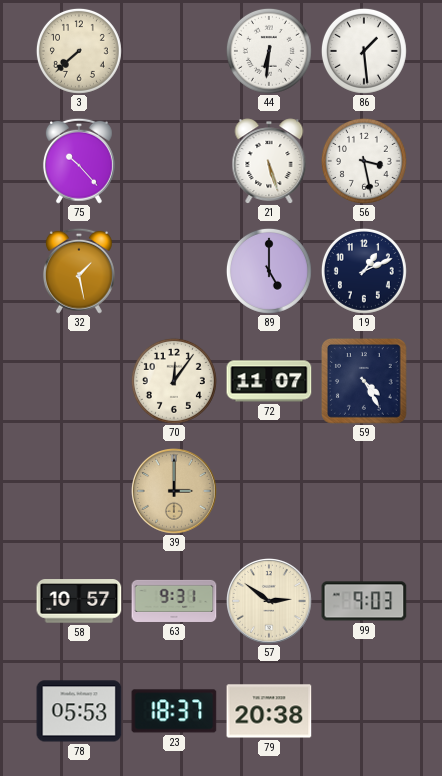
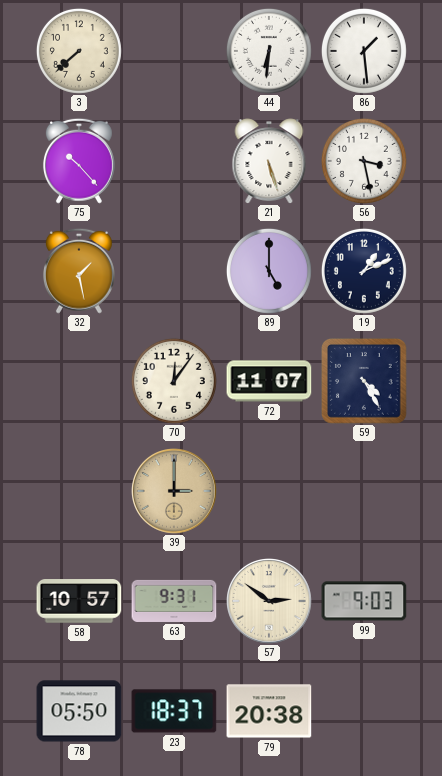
78: 05:53 -> 05:50 (79, 711)
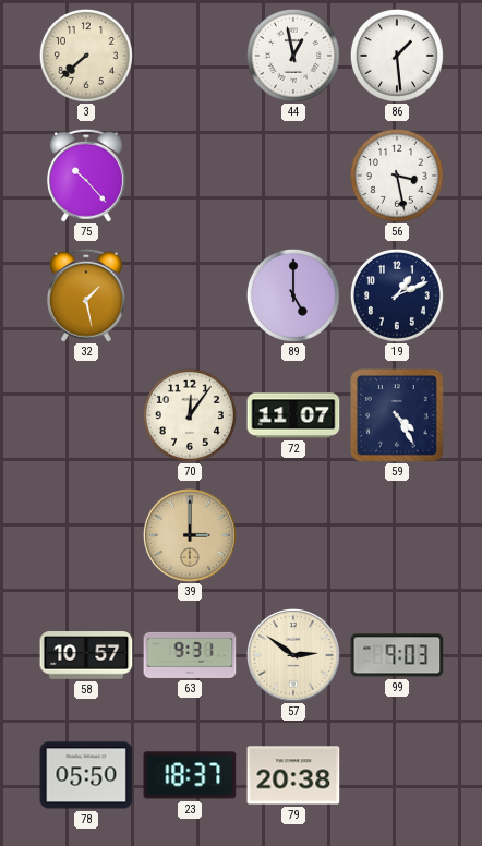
44: 6:31 -> 12:58 (293, 56)
21: 5:27 -> none (269, 161)
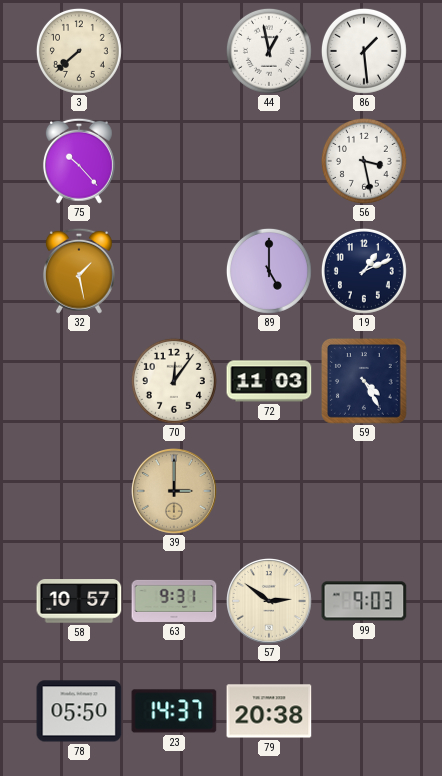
72: 11:07 -> 11:03 (269, 381)
23: 18:37 -> 14:37 (174, 711)
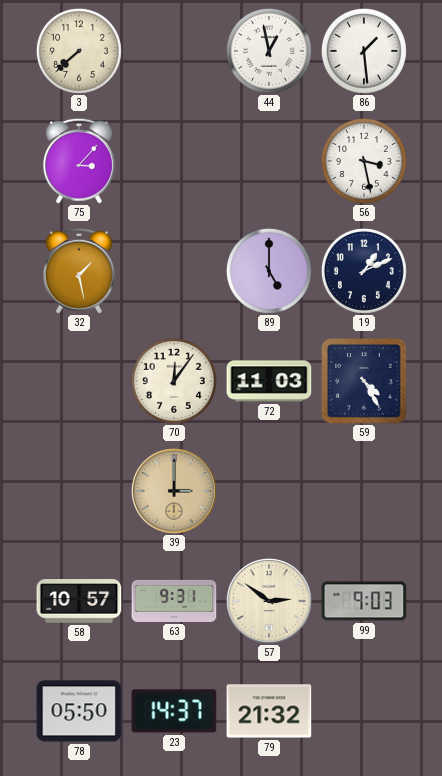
75: 10:23 -> 3:07 (79, 161)
79: 20:38 -> 21:32 (269, 711)
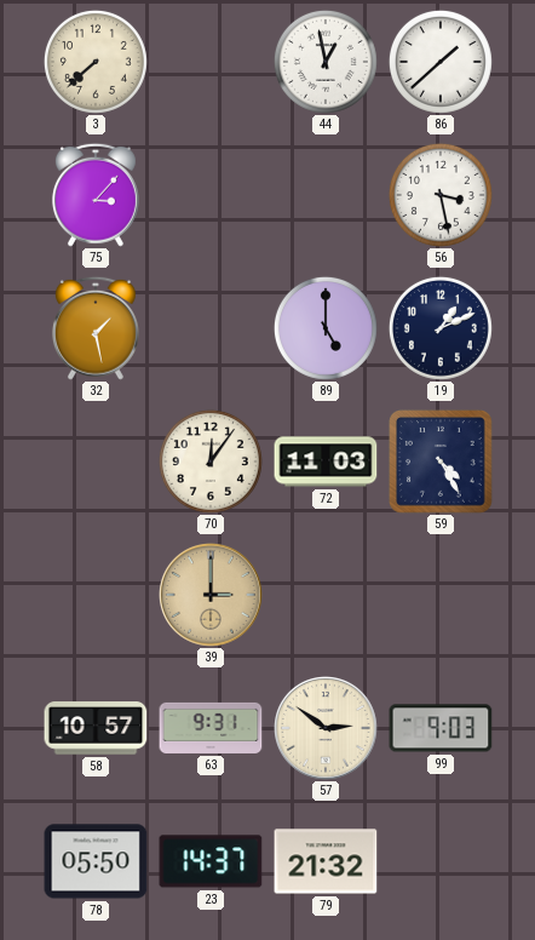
86: 1:29 -> 1:38 (441, 62)
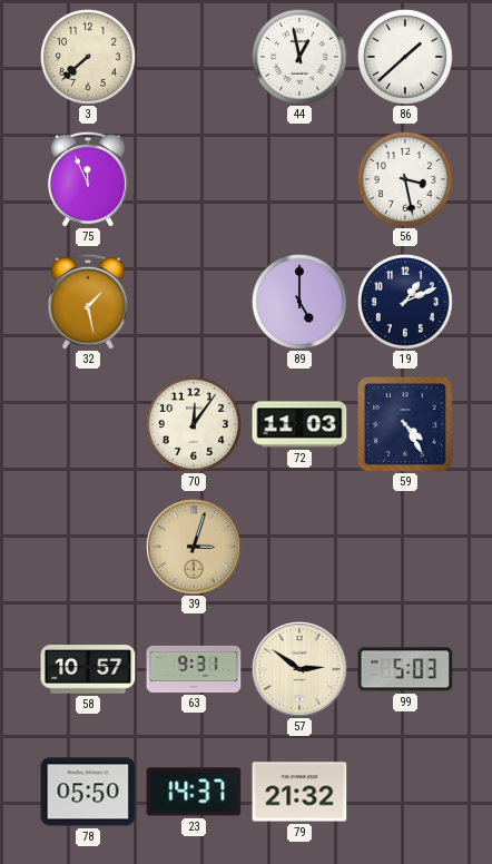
75: 3:07 -> 11:56 (88, 179)
39: 3:00 -> 3:03 (195, 548)
99: 9:03 -> 5:03 (405, 669)
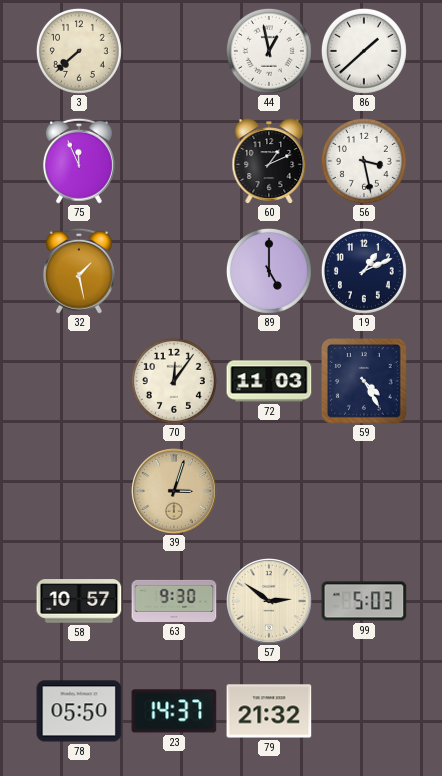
60: none -> 1:11 (269, 161)
63: 9:31 -> 9:30 (174, 601)
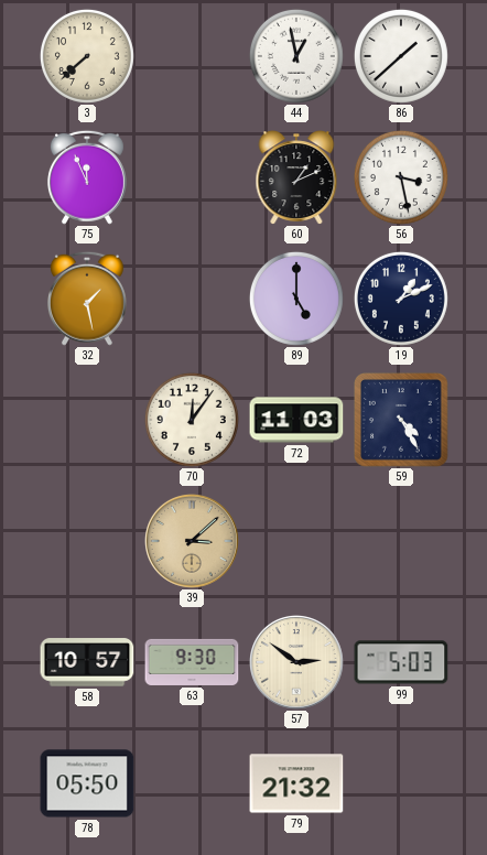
39: 3:03 -> 3:08 (193, 542)
23: 14:37 -> none (174, 711)
